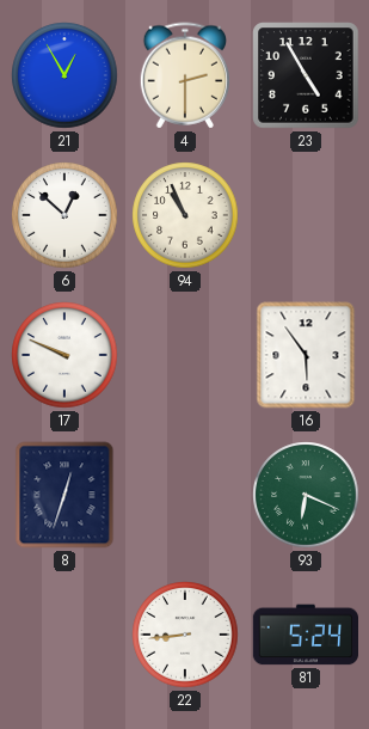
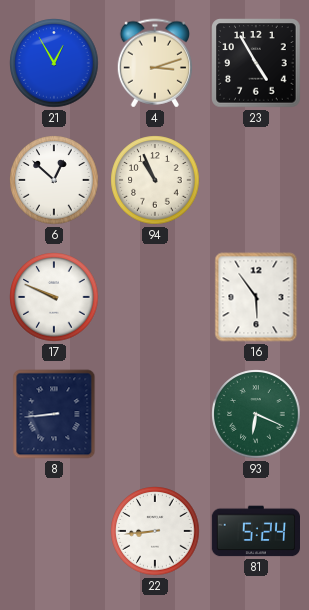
4: 2:30 -> 3:12 (154, 63)
8: 12:33 -> 8:44 (54, 414)
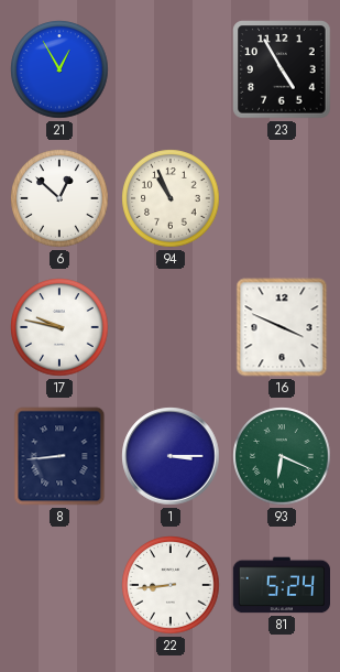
4: 3:12 -> none (154, 63)
17: 9:49 -> 9:47 (59, 327)
16: 5:54 -> 3:49 (282, 327)
1: none -> 3:15 (171, 456)
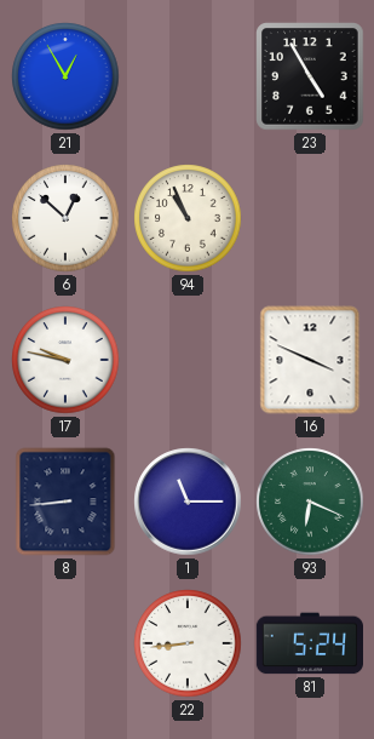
1: 3:15 -> 11:15 (188, 502)
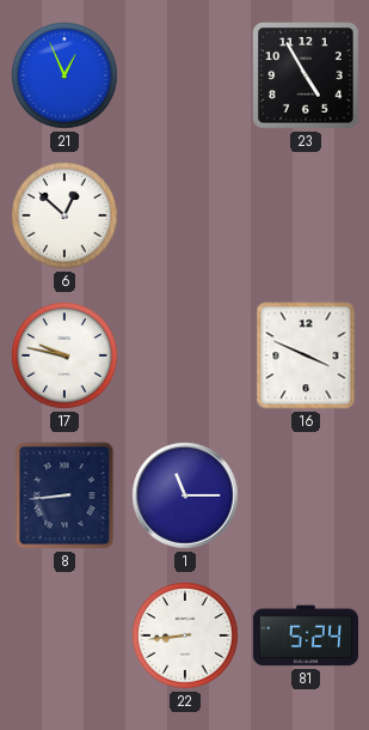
21: 12:55 -> 12:56 (64, 75)
94: 10:56 -> none (188, 218)
93: 6:19 -> none (310, 502)
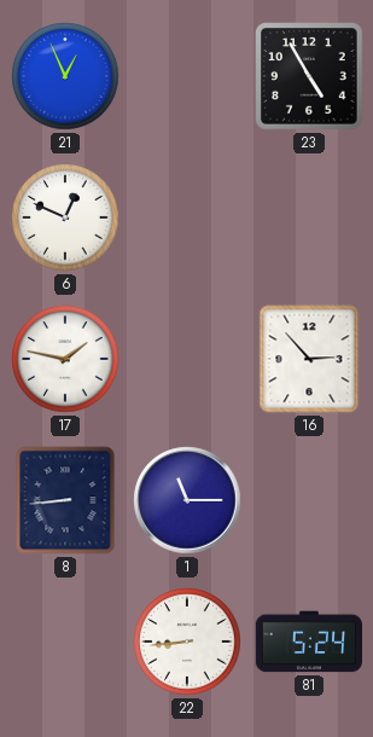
6: 12:52 -> 12:49 (65, 217)
17: 9:47 -> 1:47 (65, 359)
16: 3:49 -> 2:53 (309, 359)
